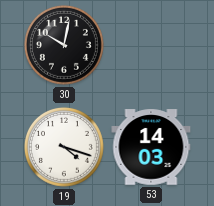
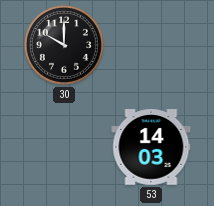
30: 10:02 -> 10:00 (64, 45)
19: 4:18 -> none (64, 147)
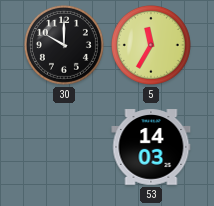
5: none -> 11:35 (151, 45)
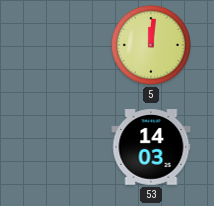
30: 10:00 -> none (64, 45)
5: 11:35 -> 12:01 (151, 45)
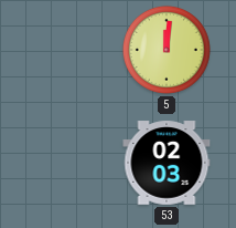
53: 14:03 -> 02:03 (167, 163)
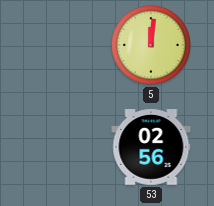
53: 02:03 -> 02:56 (151, 147)
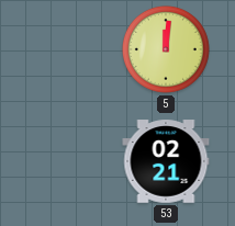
53: 02:56 -> 02:21 (166, 161)
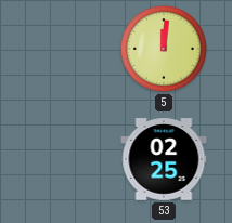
53: 02:21 -> 02:25 (164, 159)
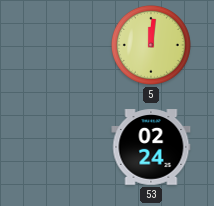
53: 02:25 -> 02:24 (151, 147)
